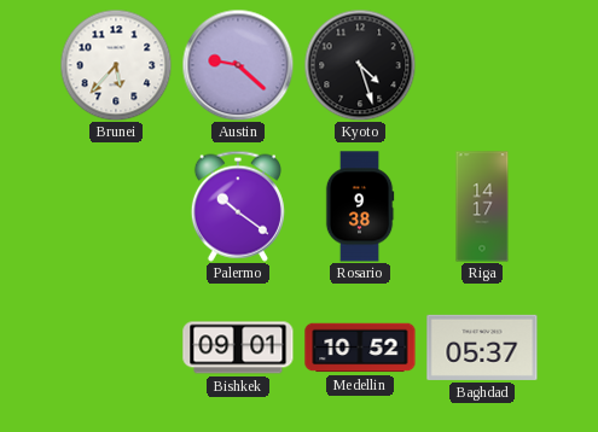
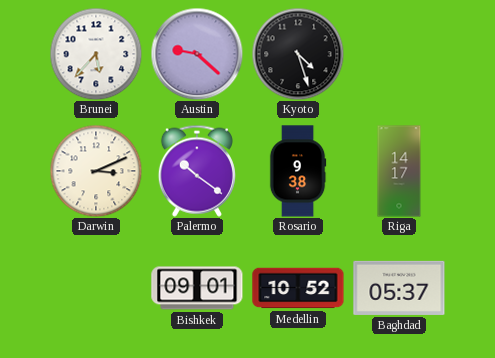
Darwin: none -> 3:11 (96, 171)
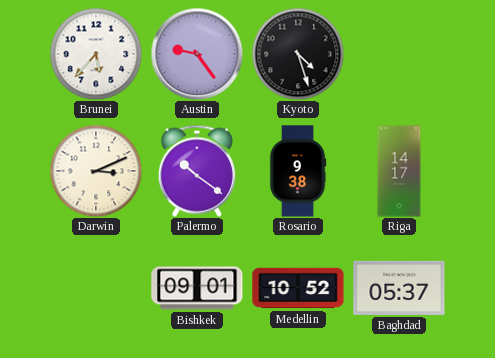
Austin: 9:22 -> 9:24 (197, 54)
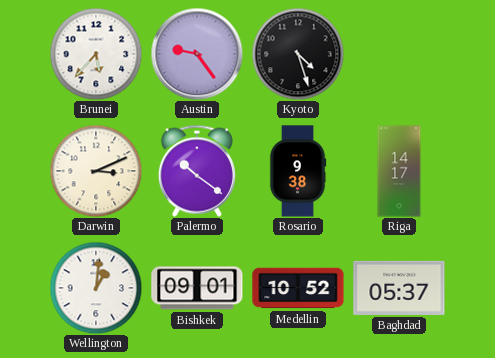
Wellington: none -> 1:01 (96, 288)
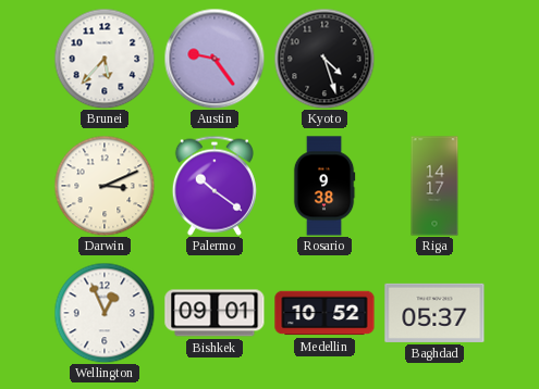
Wellington: 1:01 -> 12:56 (105, 313)
